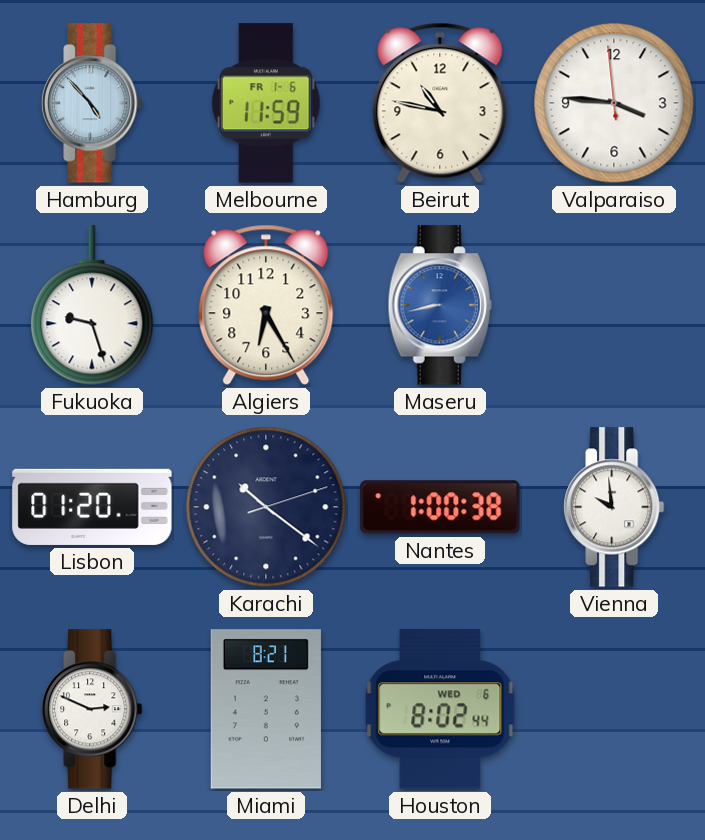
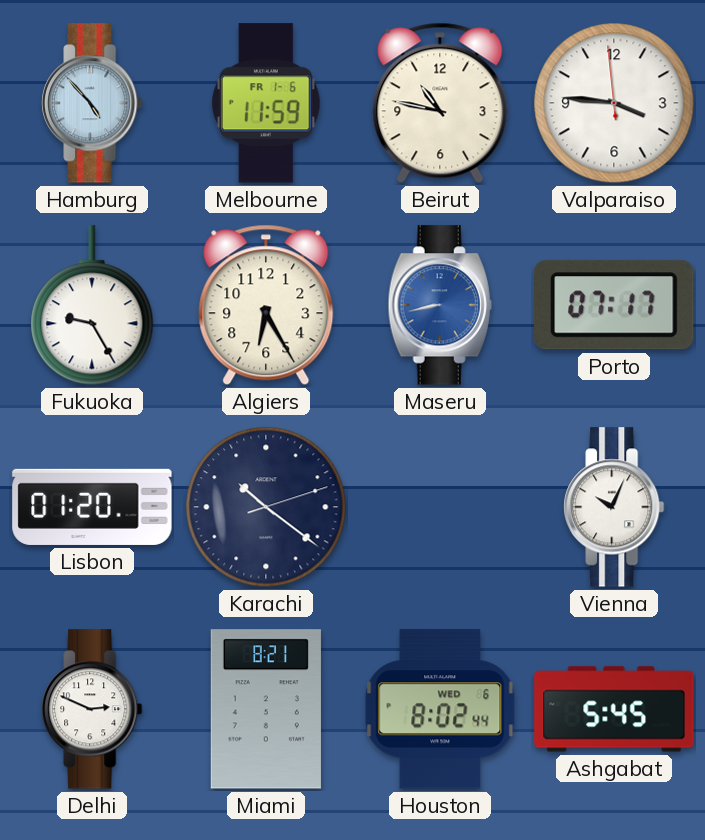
Fukuoka: 9:27 -> 9:25 (92, 306)
Porto: none -> 07:17 (615, 305)
Nantes: 1:00 -> none (440, 507)
Vienna: 9:59 -> 10:04 (614, 507)
Ashgabat: none -> 5:45 (614, 709)
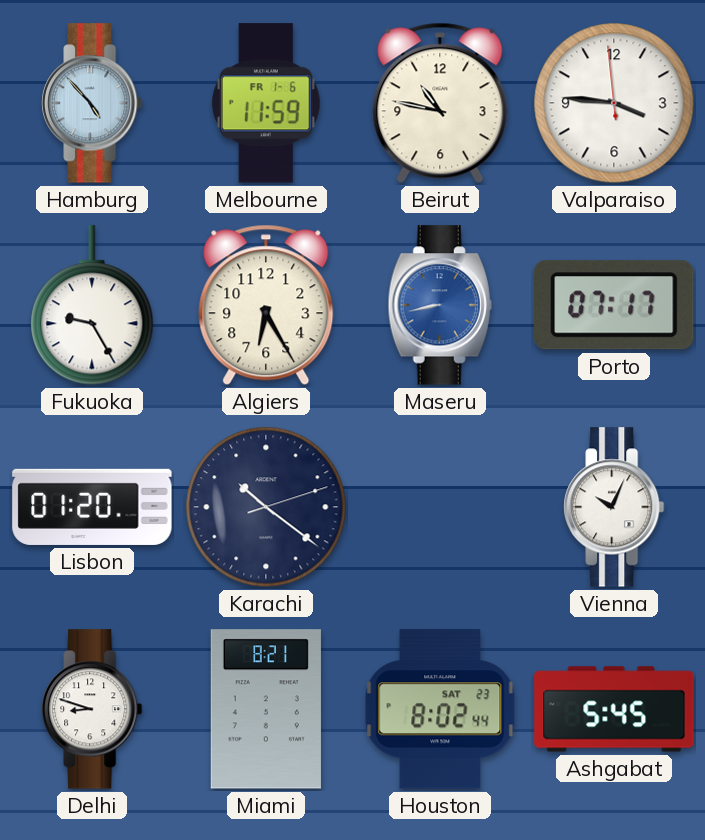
Delhi: 2:49 -> 8:48 (92, 709)
Houston date: WED 6 -> SAT 23 (440, 709)
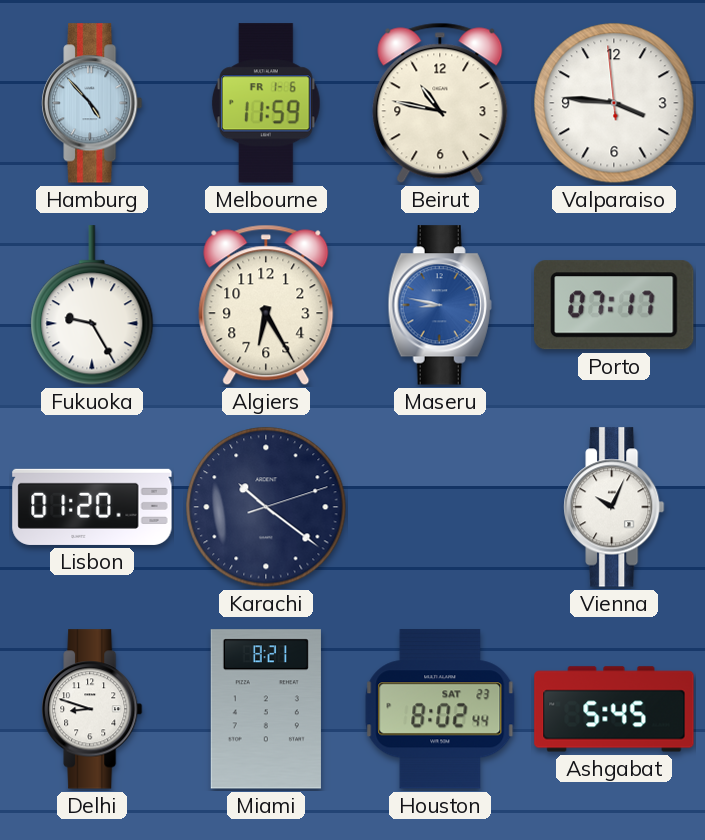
Maseru: 8:43 -> 8:47 (440, 305)
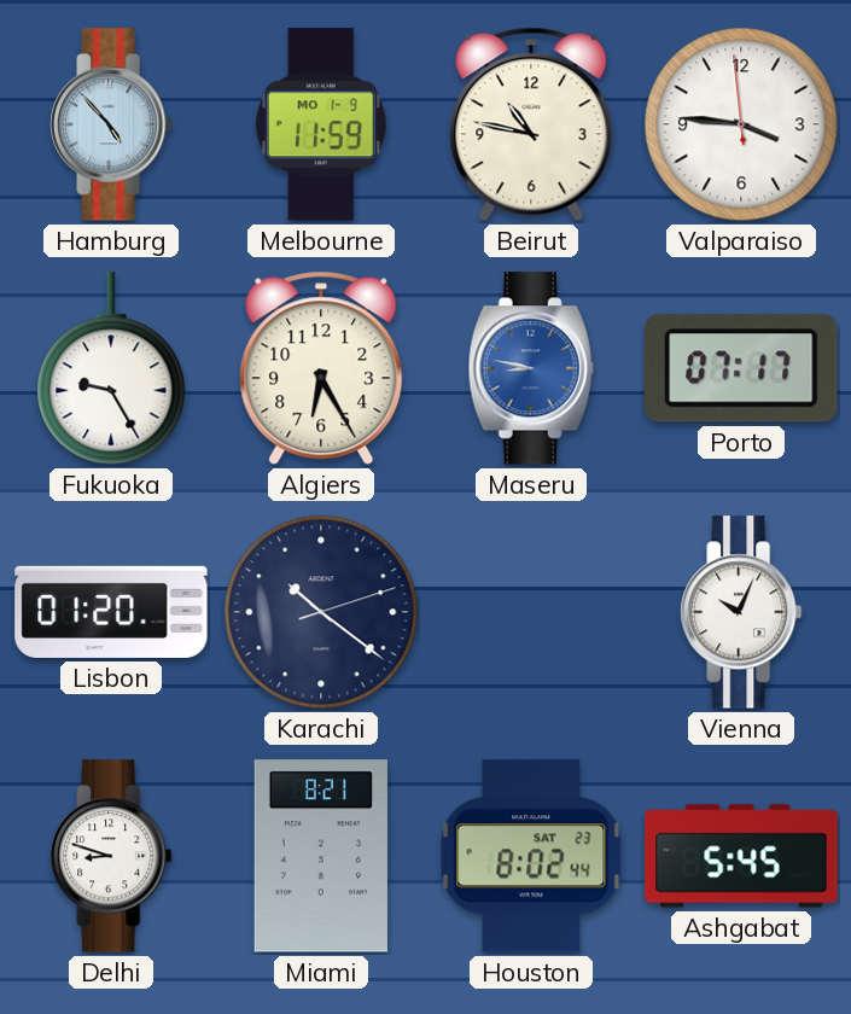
Melbourne date: FR 1-6 -> MO 1-9 (321, 124)
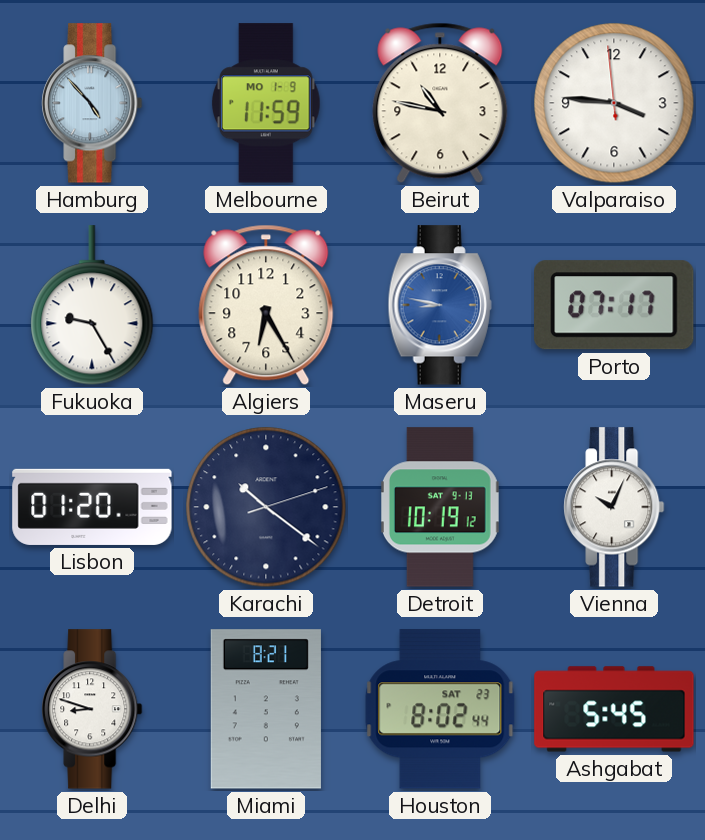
Detroit: none -> 10:19 (440, 507)
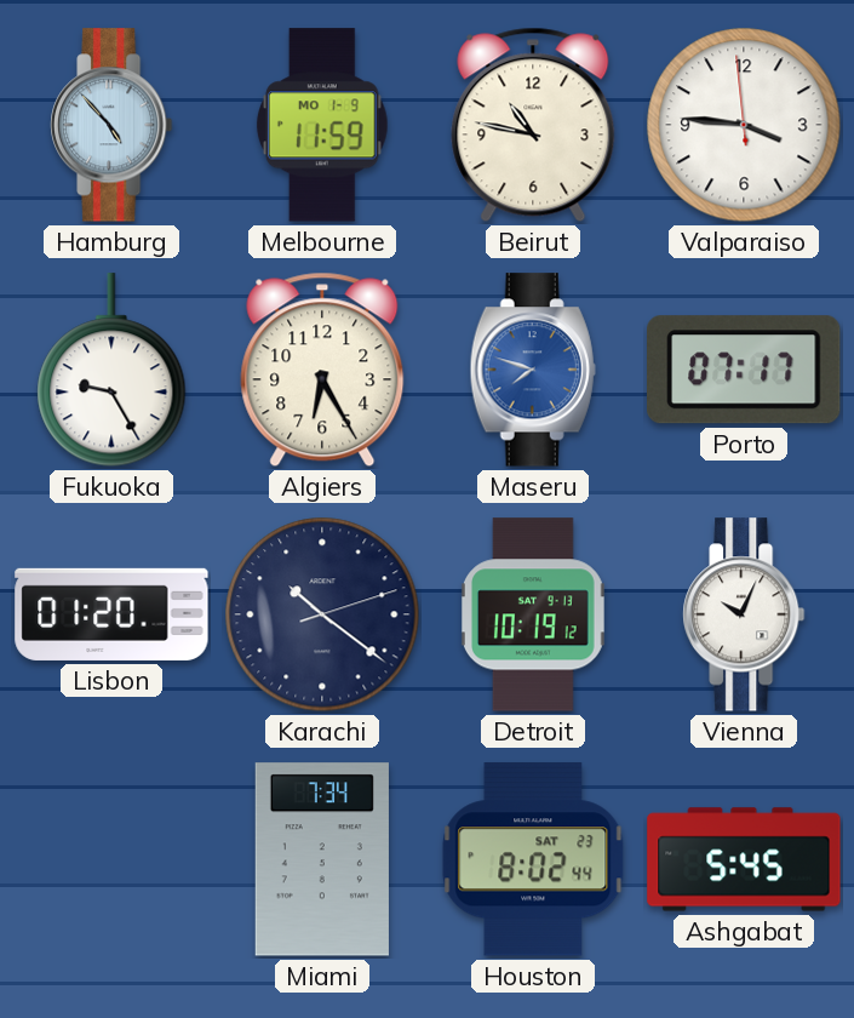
Maseru: 8:47 -> 7:48 (533, 370)
Delhi: 8:48 -> none (92, 709)
Miami: 8:21 -> 7:34 (322, 859)
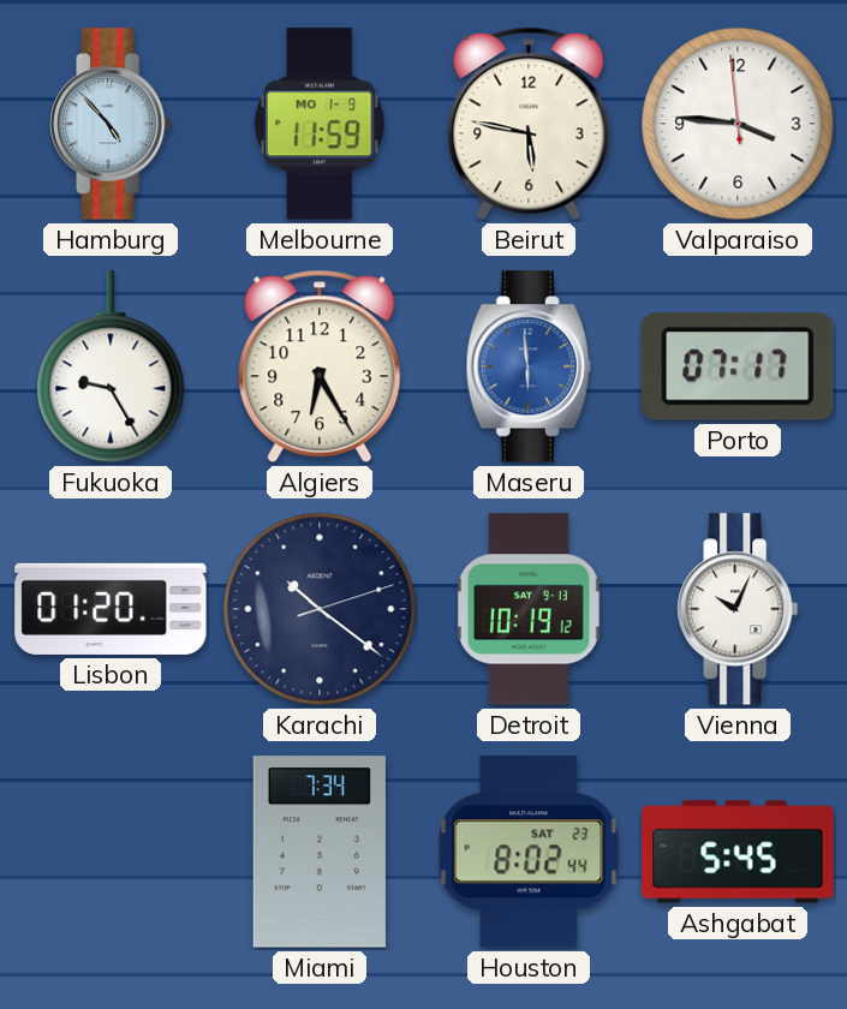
Beirut: 10:47 -> 5:47 (529, 124)
Maseru: 7:48 -> 5:59 (529, 366)
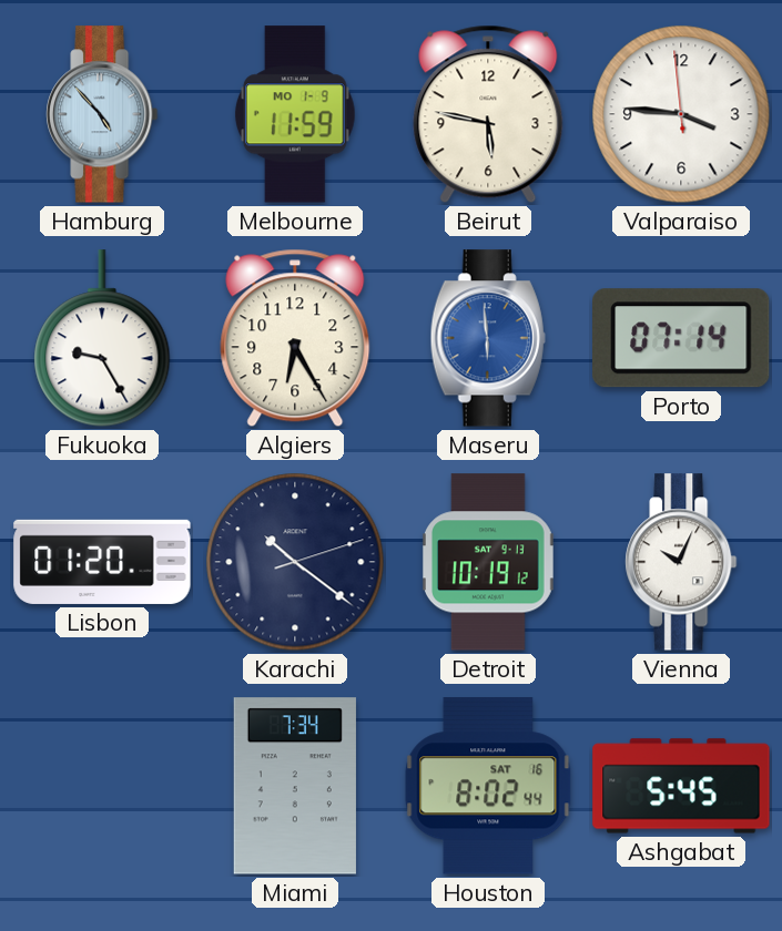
Porto: 07:17 -> 07:14 (682, 338)
Houston date: SAT 23 -> SAT 16 (488, 786)
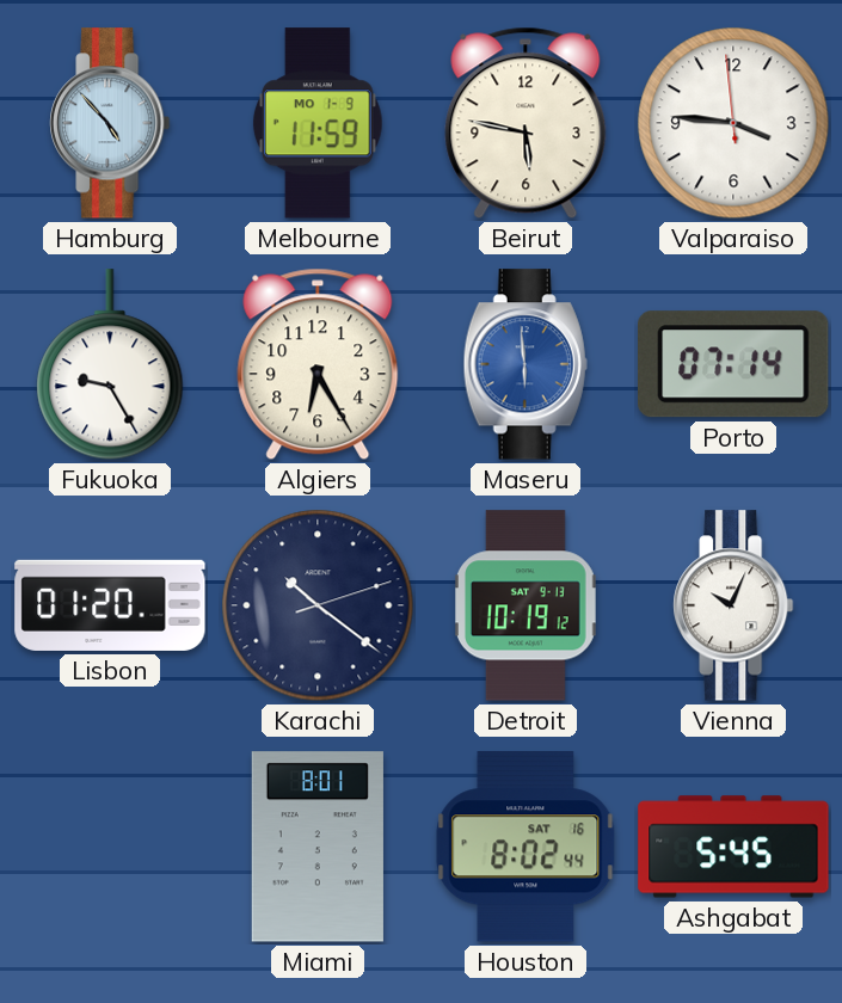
Miami: 7:34 -> 8:01 (318, 847)
